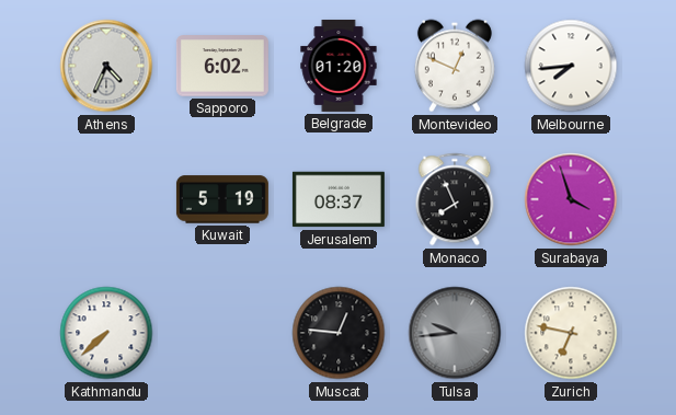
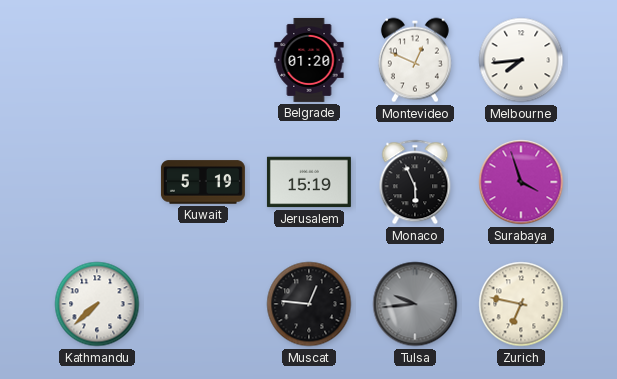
Athens: 4:34 -> none (106, 66)
Sapporo: 6:02 -> none (222, 66)
Jerusalem: 08:37 -> 15:19 (309, 182)
Monaco: 7:56 -> 5:56 (415, 182)
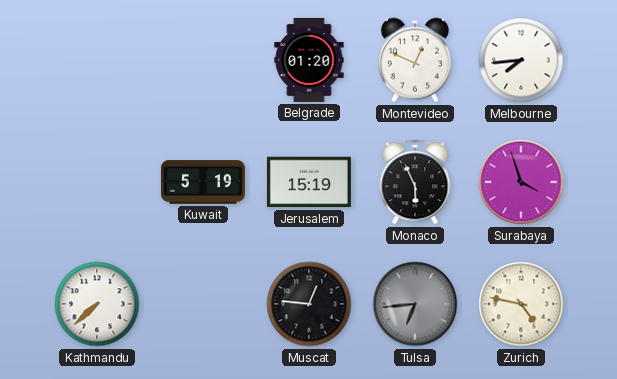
Tulsa: 9:44 -> 6:44 (415, 304)
Zurich: 6:47 -> 4:47 (521, 304)
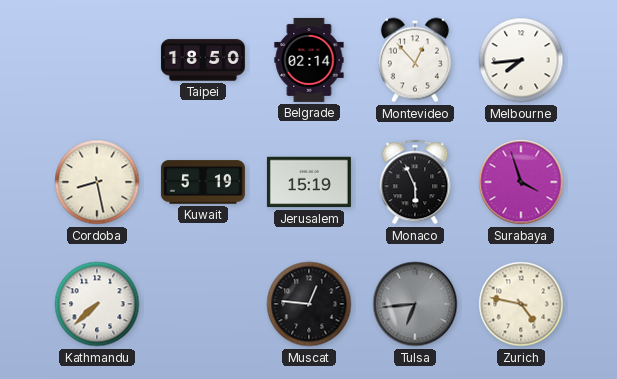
Taipei: none -> 18:50 (203, 60)
Belgrade: 01:20 -> 02:14 (309, 60)
Montevideo: 12:49 -> 12:53 (415, 60)
Cordoba: none -> 8:28 (97, 182)
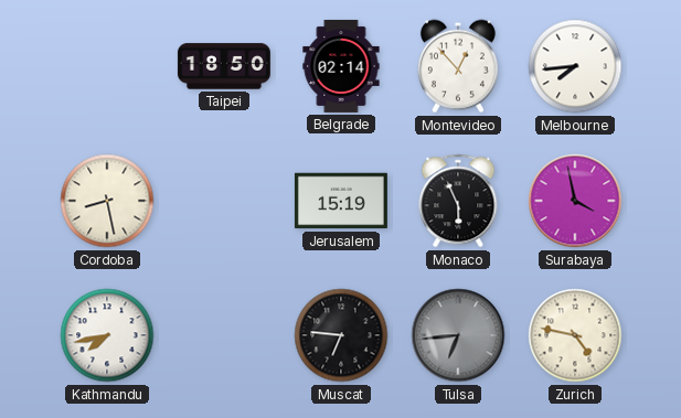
Kuwait: 5:19 -> none (203, 182)
Surabaya: 3:57 -> 3:58 (575, 201)
Kathmandu: 7:38 -> 7:43 (107, 335)
Muscat: 12:46 -> 6:46 (341, 335)
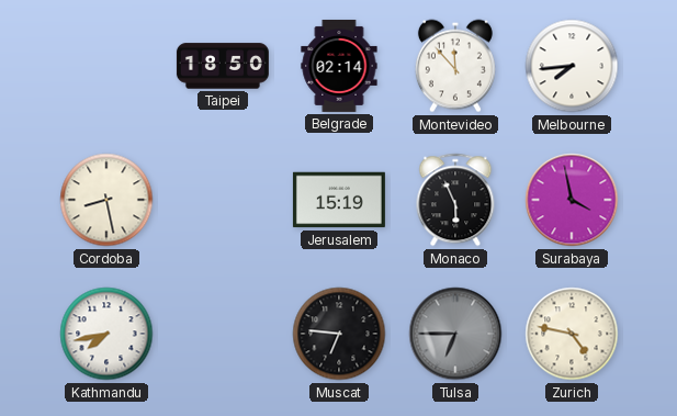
Montevideo: 12:53 -> 11:53 (455, 66)
Tulsa: 6:44 -> 6:45 (455, 334)
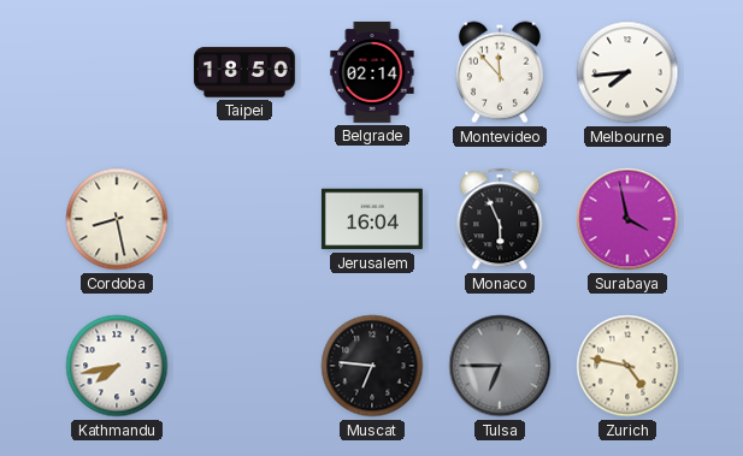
Jerusalem: 15:19 -> 16:04 (372, 219)
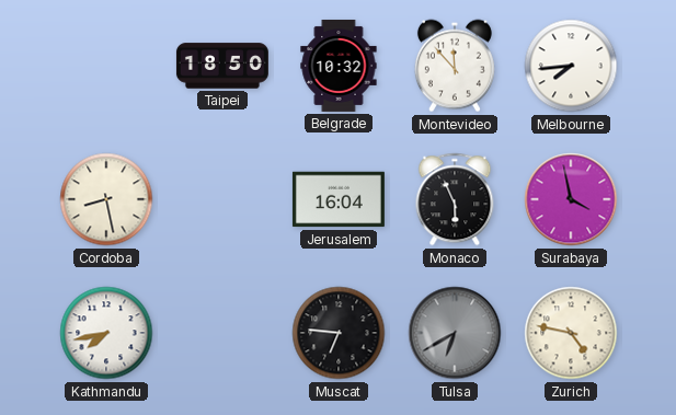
Belgrade: 02:14 -> 10:32 (339, 66)
Tulsa: 6:45 -> 6:40 (455, 333)
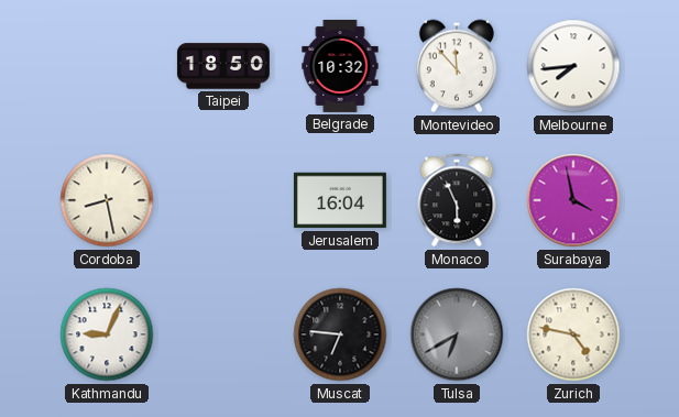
Kathmandu: 7:43 -> 9:04 (107, 334)
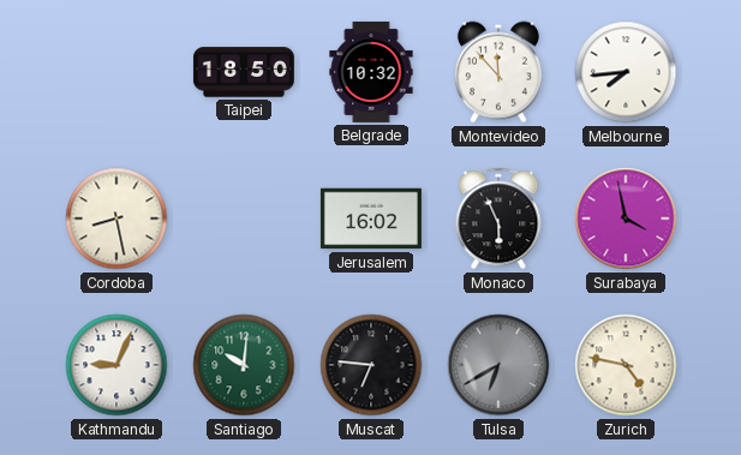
Jerusalem: 16:04 -> 16:02 (371, 218)
Santiago: none -> 10:01 (244, 365)
